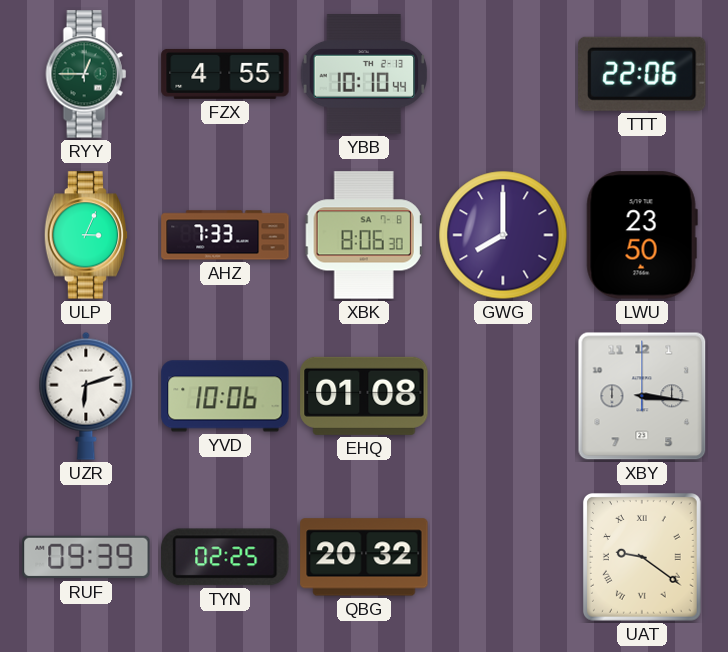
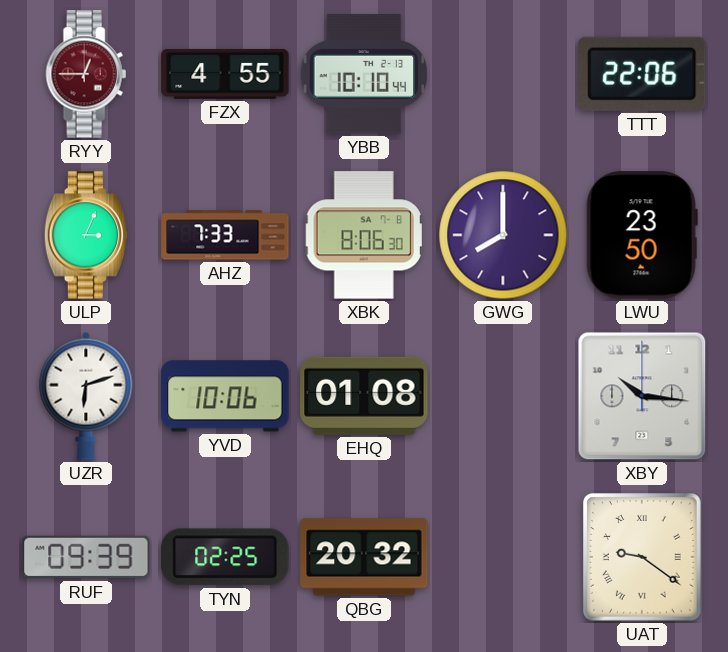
RYY dial: green -> burgundy (86, 74)
XBY: 3:16 -> 10:16 (642, 396)
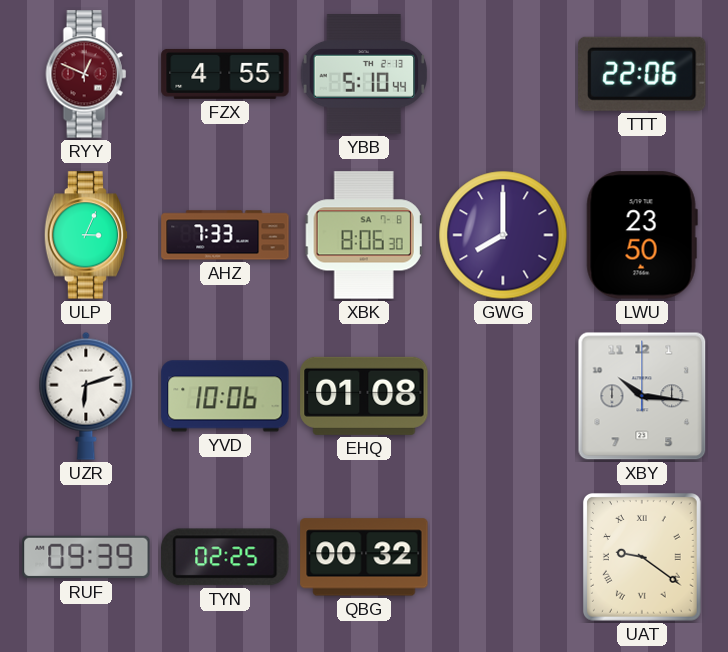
RYY: 12:45 -> 12:49 (86, 74)
YBB: 10:10 -> 5:10 (364, 74)
QBG: 20:32 -> 00:32 (364, 557)
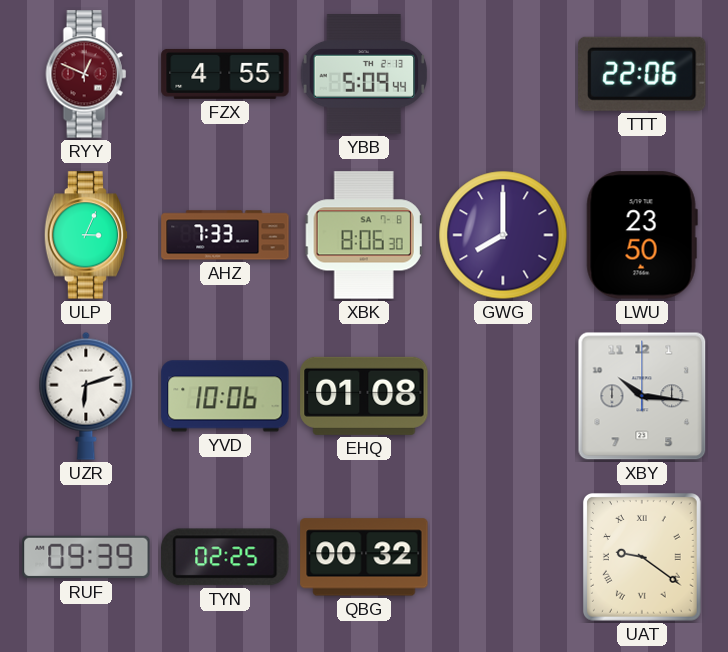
YBB: 5:10 -> 5:09 (364, 74)
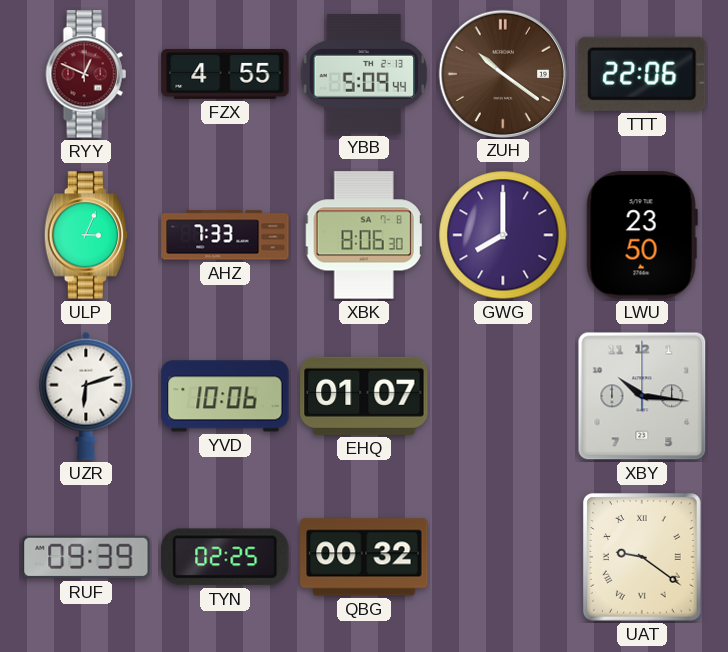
ZUH: none -> 10:21 (502, 73)
EHQ: 01:08 -> 01:07 (364, 396)
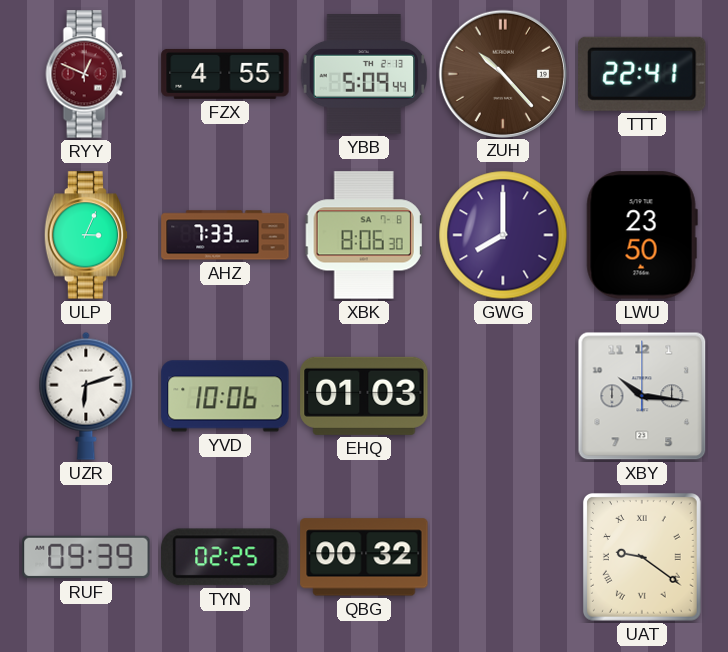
ZUH: 10:21 -> 10:23 (502, 73)
TTT: 22:06 -> 22:41 (643, 74)
EHQ: 01:07 -> 01:03 (364, 396)
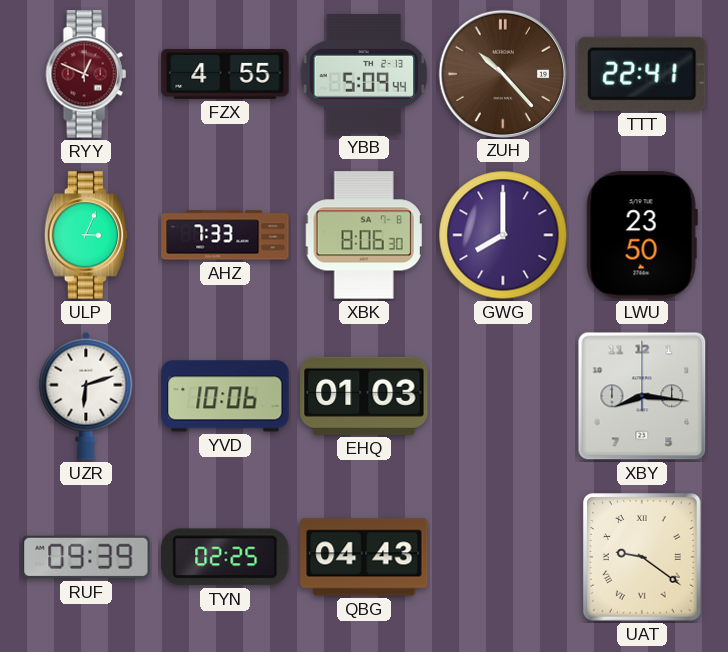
XBY: 10:16 -> 8:16 (642, 396)
QBG: 00:32 -> 04:43 (364, 557)
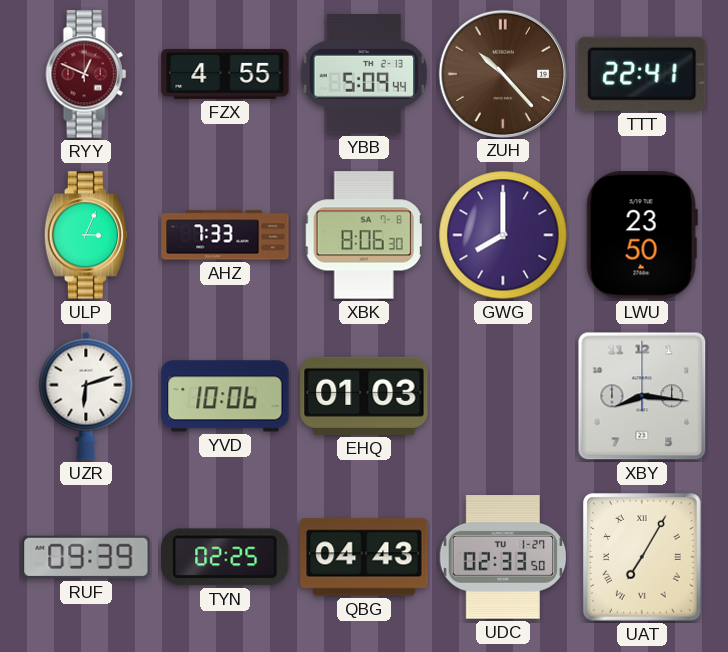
UDC: none -> 02:33 (503, 558)
UAT: 9:21 -> 7:05 (642, 558)
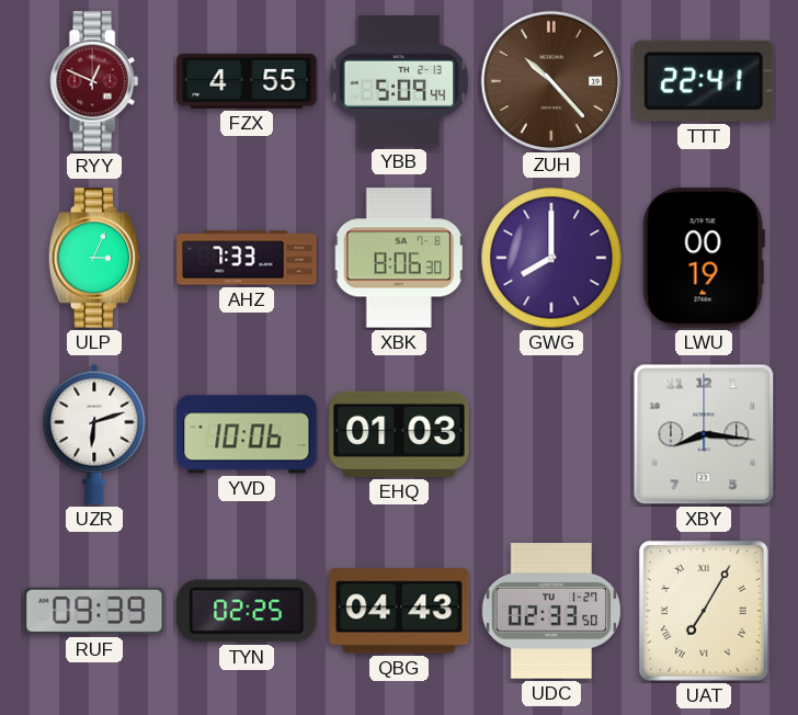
LWU: 23:50 -> 00:19 (704, 258)
